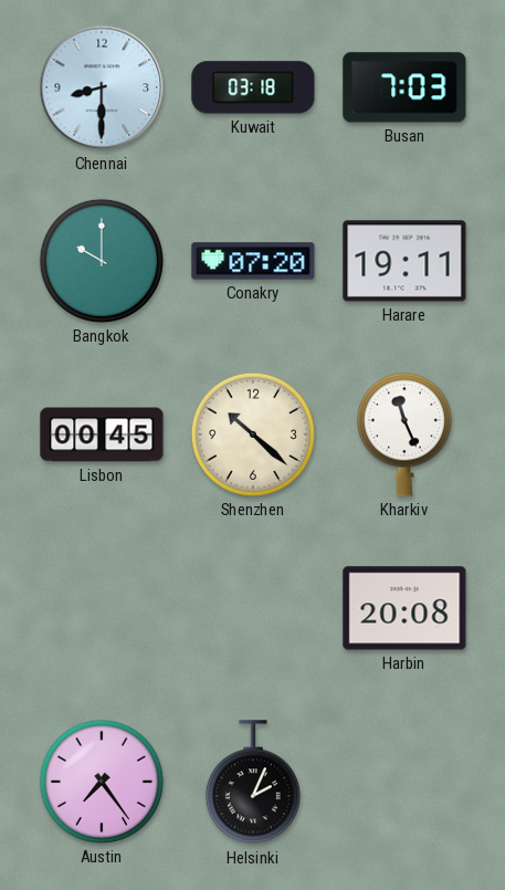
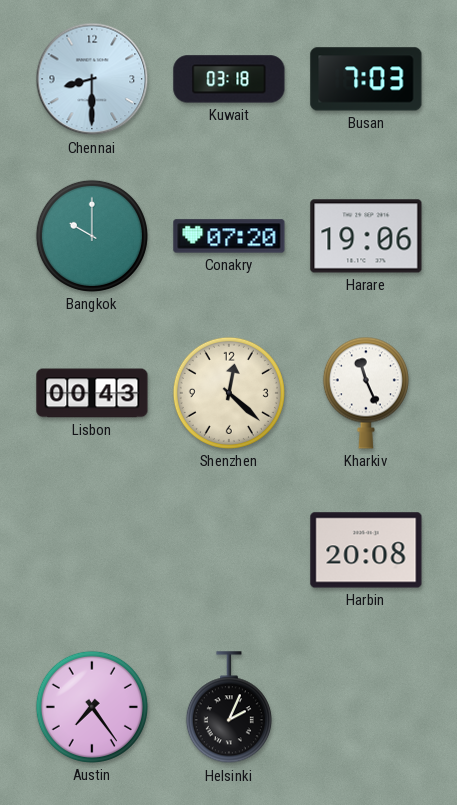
Harare: 19:11 -> 19:06 (366, 236)
Lisbon: 00:45 -> 00:43 (92, 393)
Shenzhen: 10:22 -> 12:22 (229, 393)
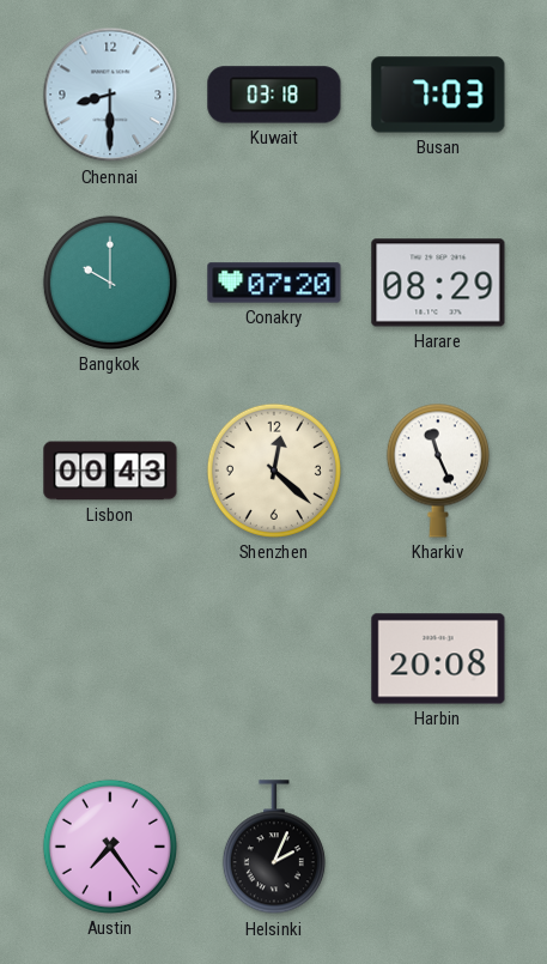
Harare: 19:06 -> 08:29 (438, 283)
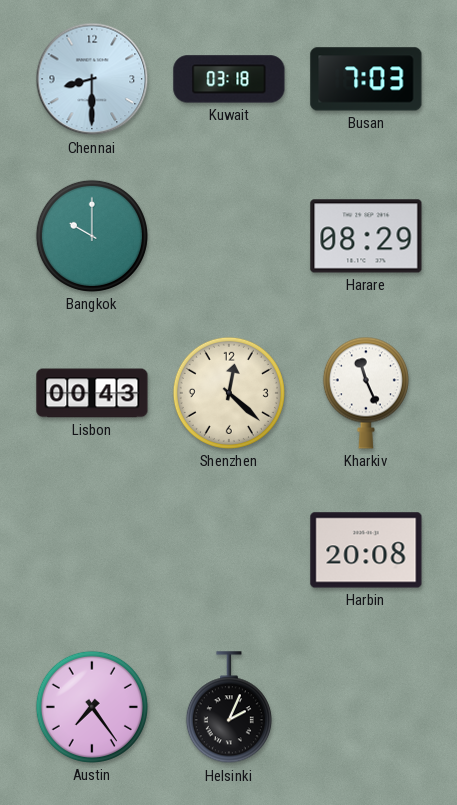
Conakry: 07:20 -> none (274, 283)
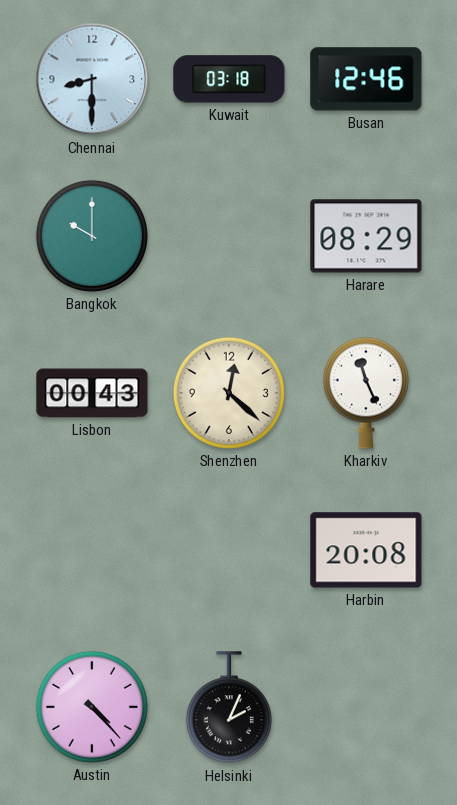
Busan: 7:03 -> 12:46 (366, 79)
Austin: 7:24 -> 4:23 (92, 707)
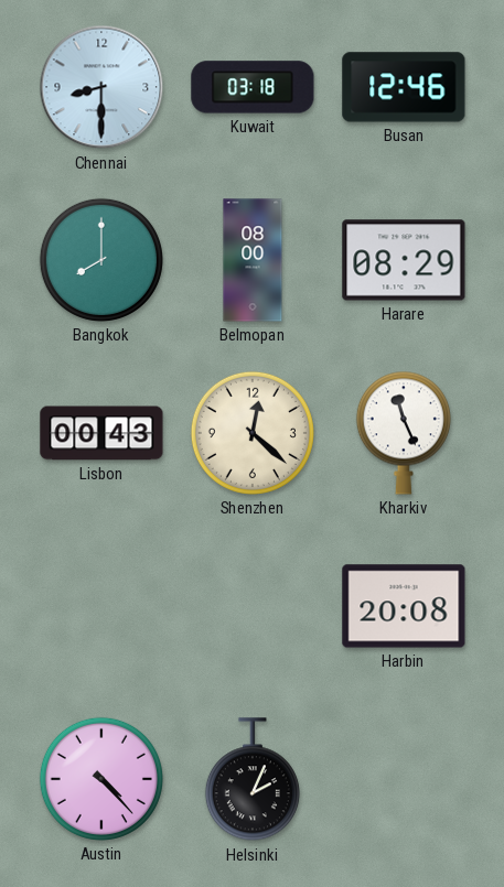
Bangkok: 10:00 -> 8:00 (101, 260)
Belmopan: none -> 08:00 (253, 260)
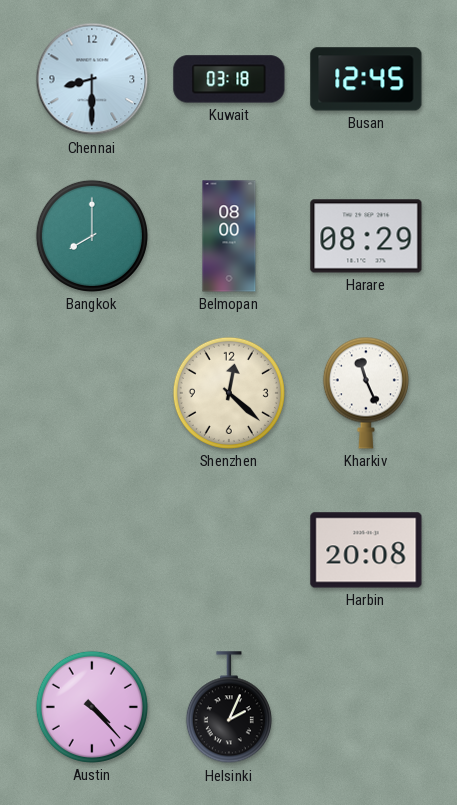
Busan: 12:46 -> 12:45 (366, 79)
Lisbon: 00:43 -> none (101, 433)
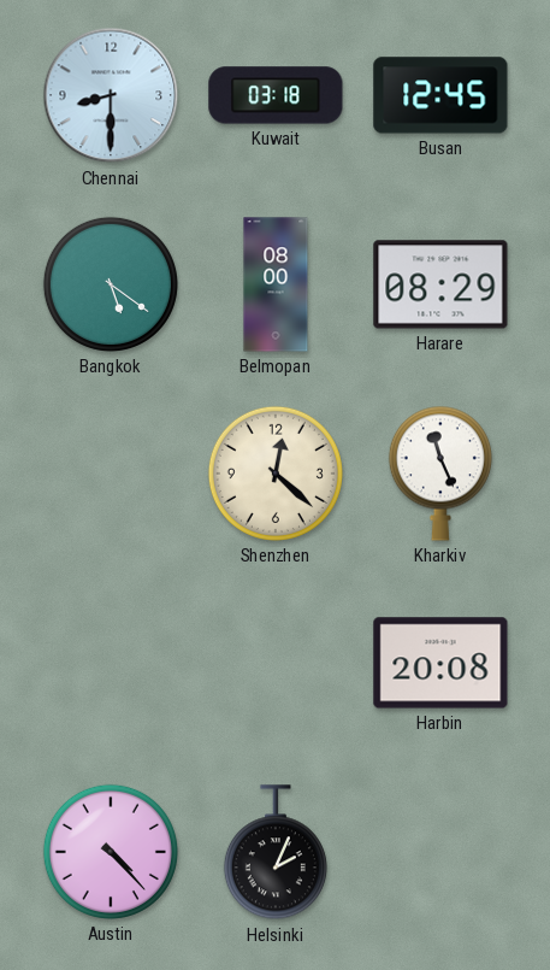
Bangkok: 8:00 -> 5:21 (111, 284)
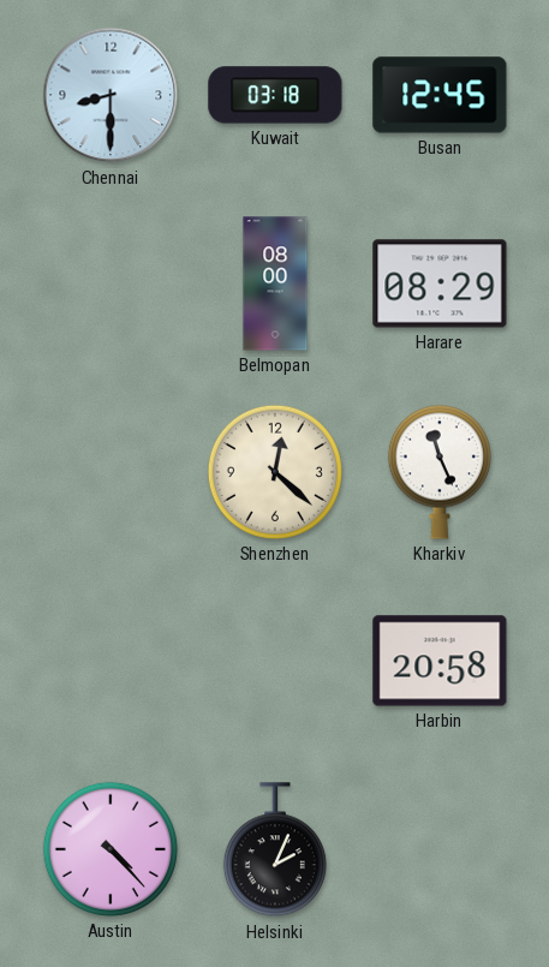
Bangkok: 5:21 -> none (111, 284)
Harbin: 20:08 -> 20:58 (440, 661)
